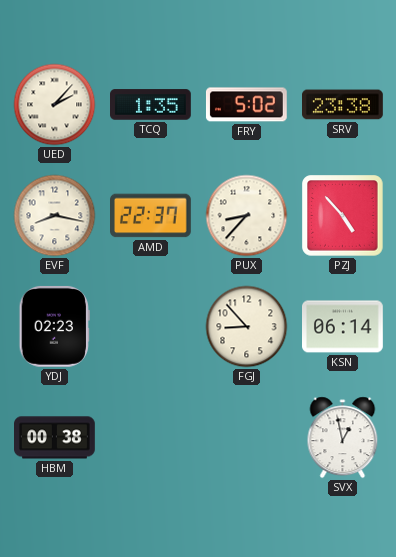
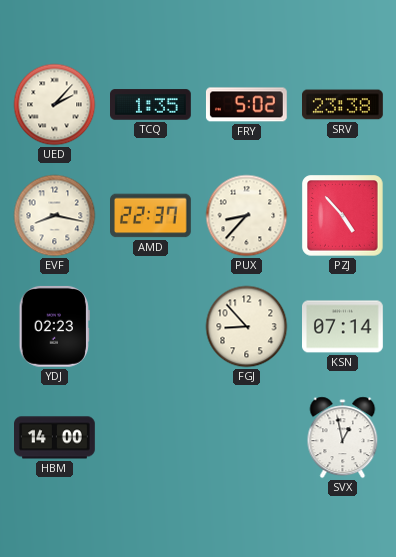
KSN: 06:14 -> 07:14 (343, 327)
HBM: 00:38 -> 14:00 (55, 438)
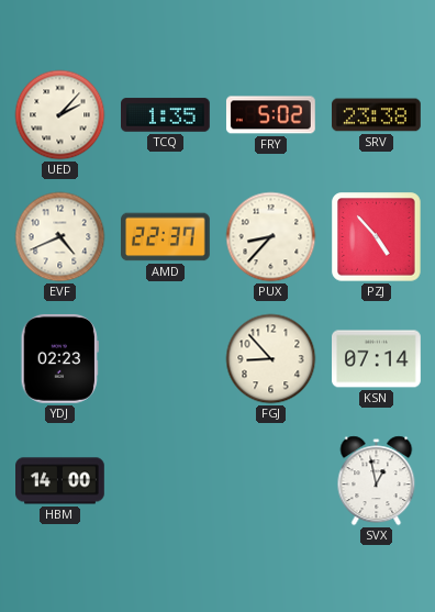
EVF: 8:17 -> 4:41 (60, 237)
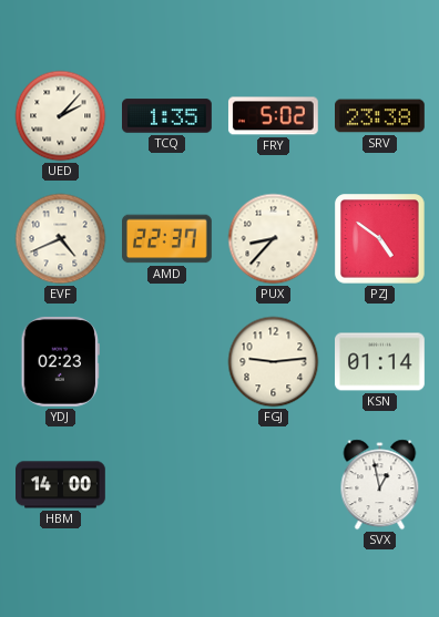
PZJ: 4:53 -> 4:51 (380, 239)
FGJ: 8:53 -> 9:14 (274, 362)
KSN: 07:14 -> 01:14 (380, 362)
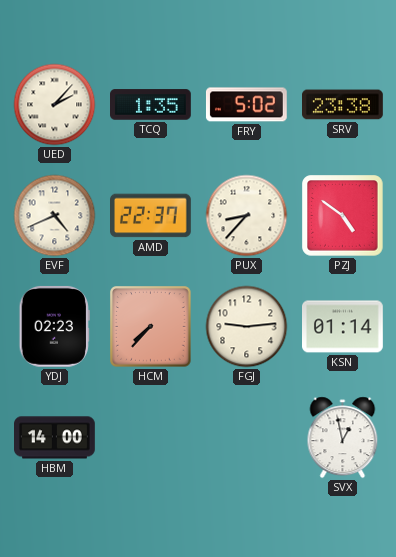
HCM: none -> 7:37 (151, 327)
